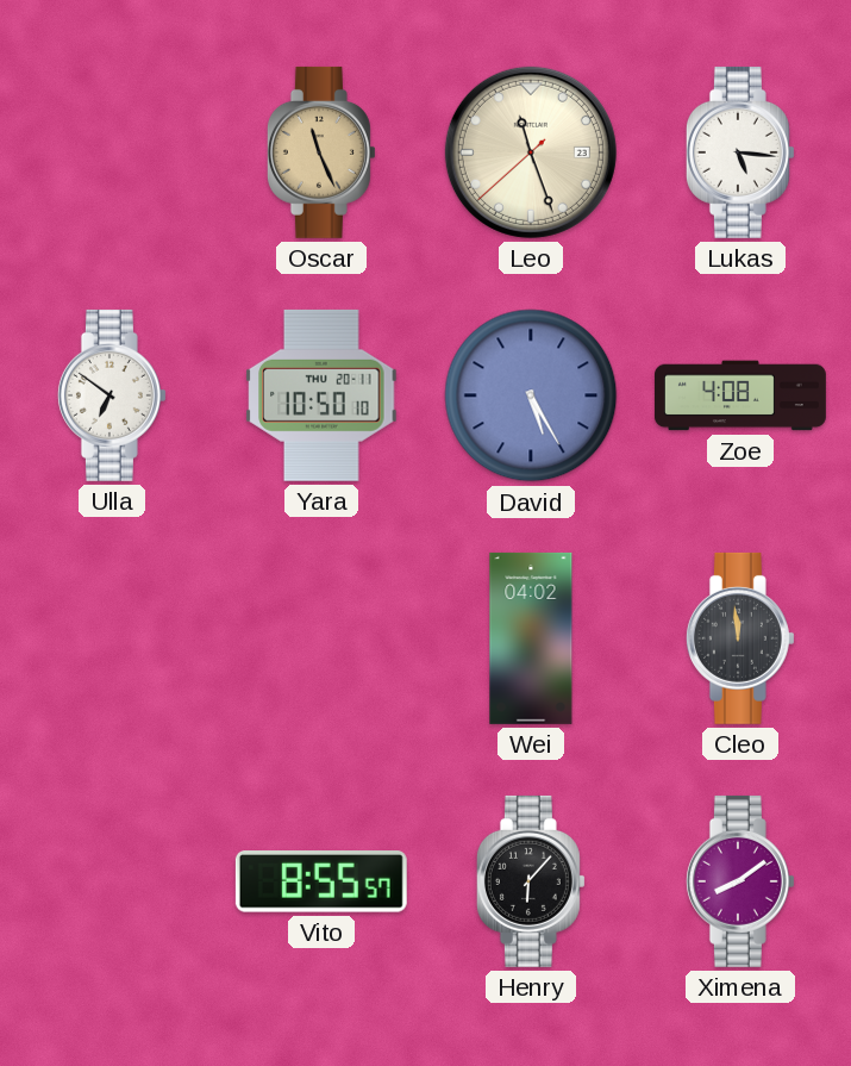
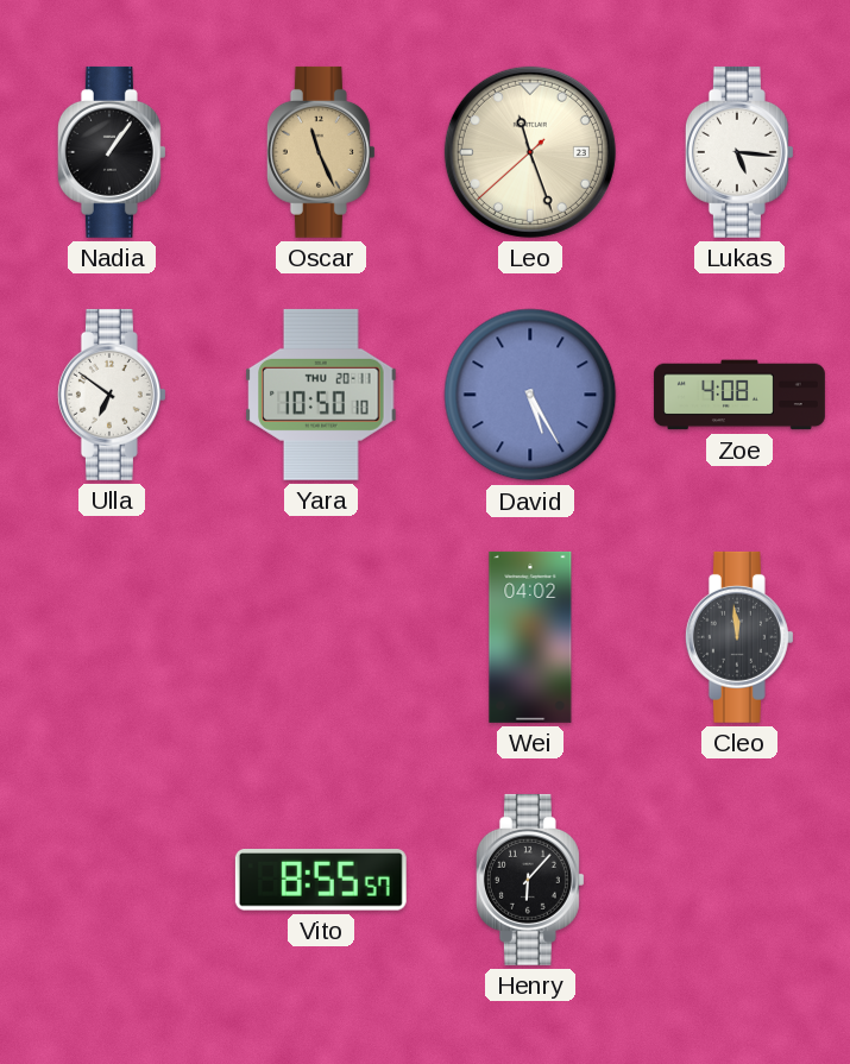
Nadia: none -> 1:06 (112, 152)
Ximena: 8:09 -> none (740, 881)
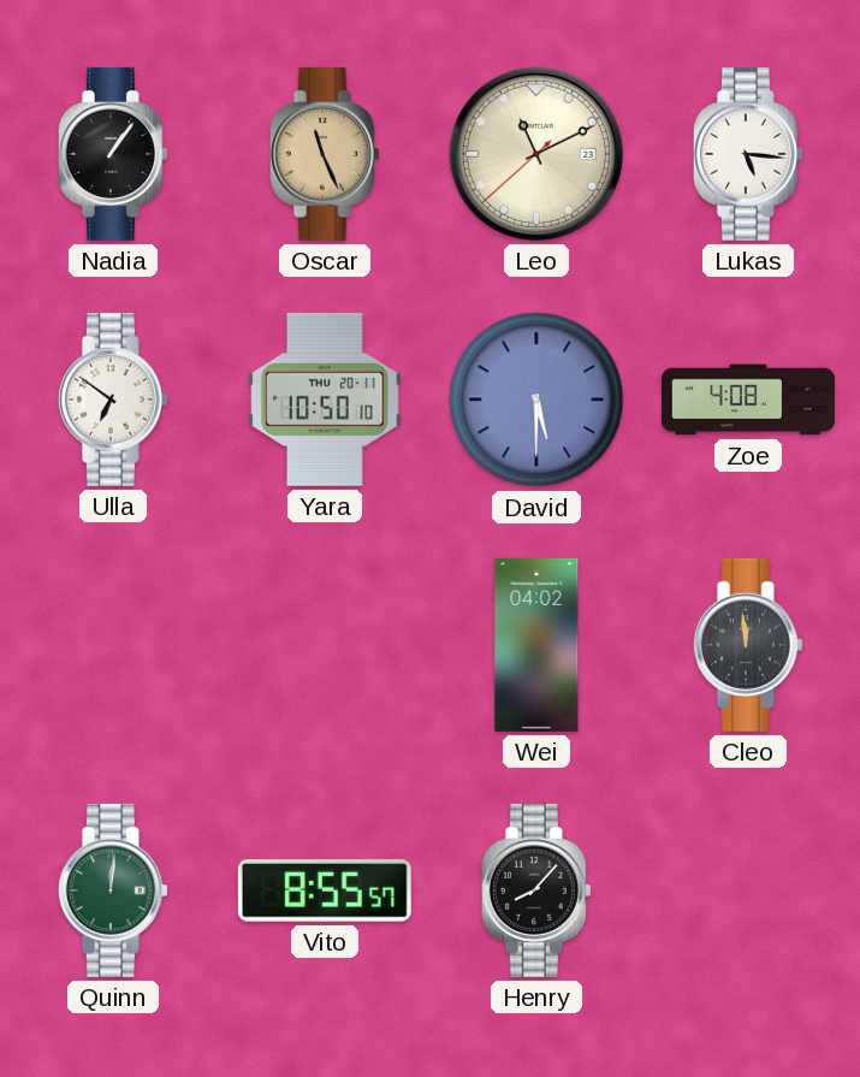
Leo: 11:26 -> 11:10 (536, 154)
David: 5:25 -> 5:30 (536, 400)
Quinn: none -> 12:01 (113, 890)
Henry: 6:07 -> 8:07 (536, 890)
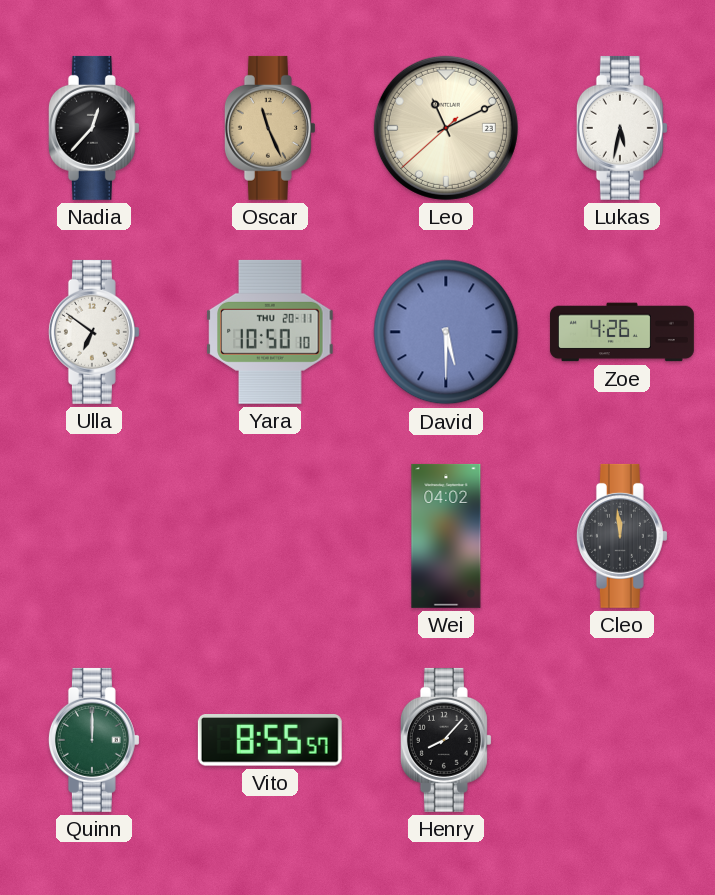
Nadia: 1:06 -> 12:37 (94, 128)
Lukas: 5:16 -> 5:32 (622, 128)
Zoe: 4:08 -> 4:26 (622, 332)
Quinn: 12:01 -> 12:00 (94, 740)
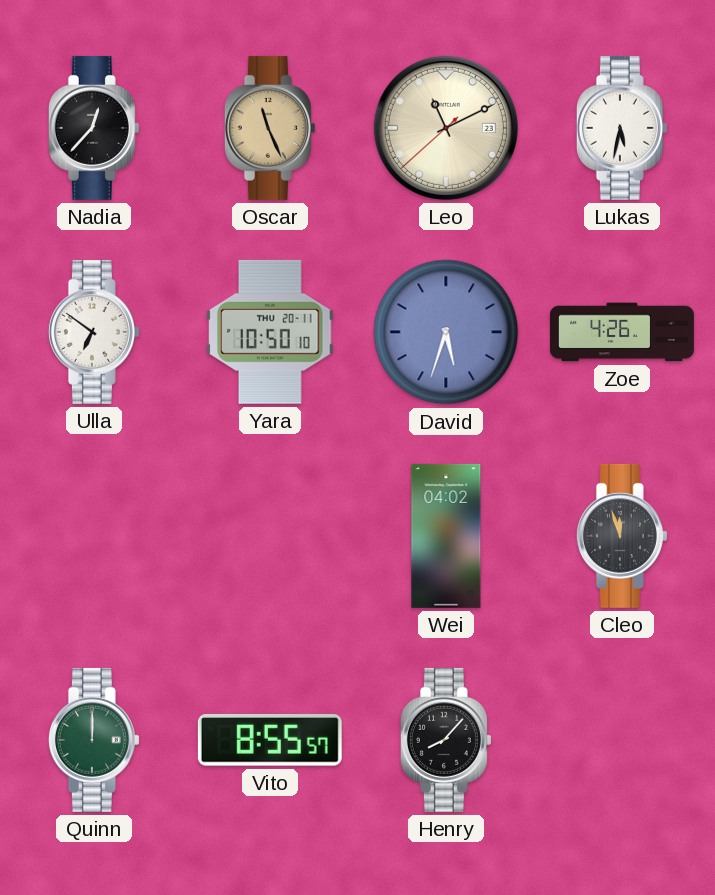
David: 5:30 -> 5:33 (446, 332)
Cleo: 11:59 -> 11:57 (622, 536)
